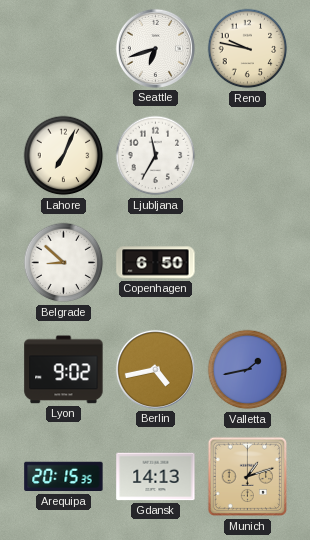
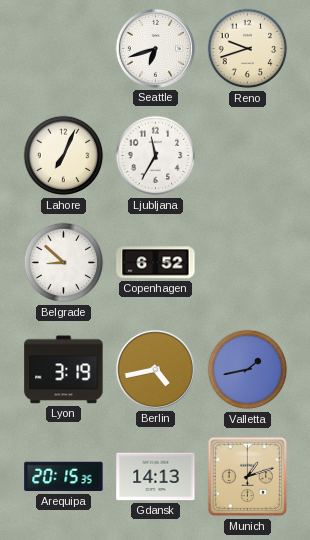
Reno: 9:47 -> 9:42 (248, 49)
Copenhagen: 6:50 -> 6:52 (156, 263)
Lyon: 9:02 -> 3:19 (64, 370)
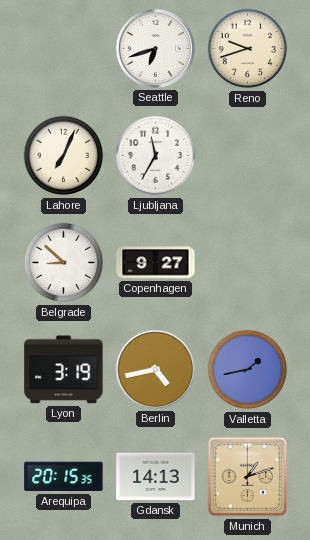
Copenhagen: 6:52 -> 9:27 (156, 263)
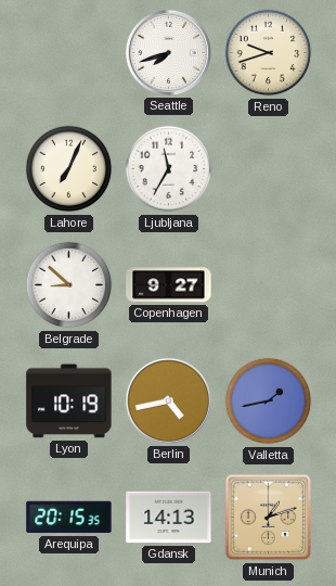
Seattle: 6:42 -> 7:42 (168, 52)
Lyon: 3:19 -> 10:19 (69, 402)
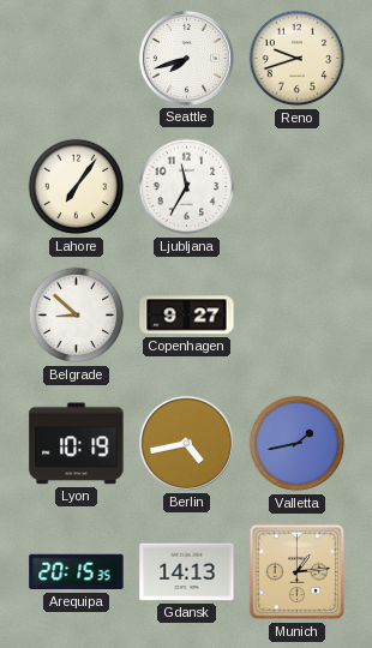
Lahore: 7:04 -> 7:06 (77, 187)
Munich: 1:12 -> 1:14 (298, 572)
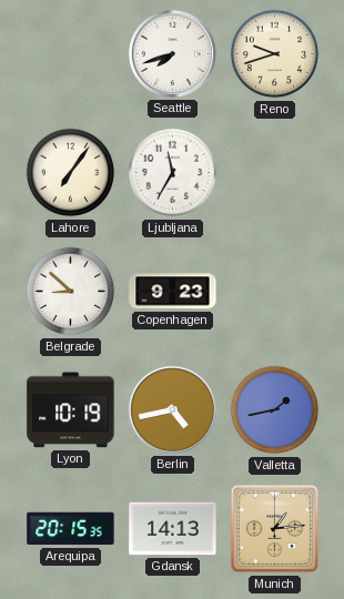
Copenhagen: 9:27 -> 9:23 (173, 292)
